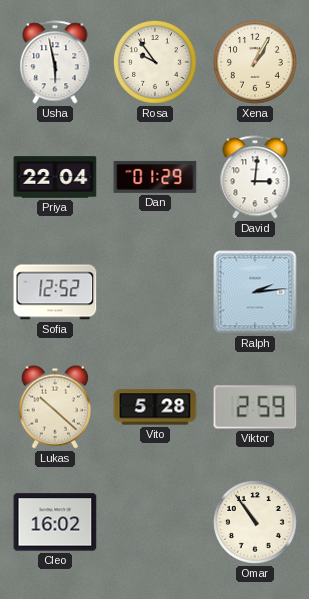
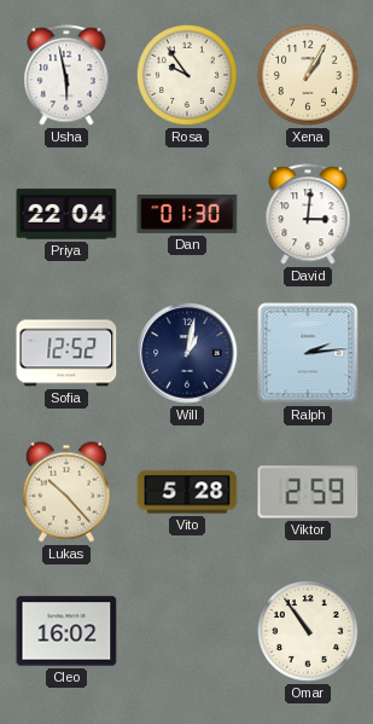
Dan: 01:29 -> 01:30 (187, 214)
Will: none -> 1:02 (187, 353)
Lukas: 10:22 -> 10:23 (65, 492)
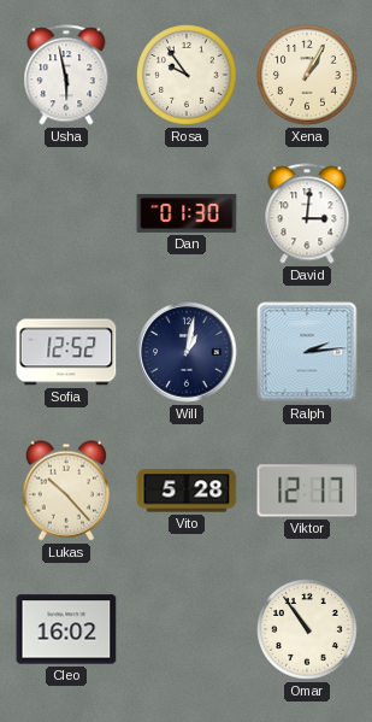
Priya: 22:04 -> none (66, 214)
Viktor: 2:59 -> 12:17 (307, 491)
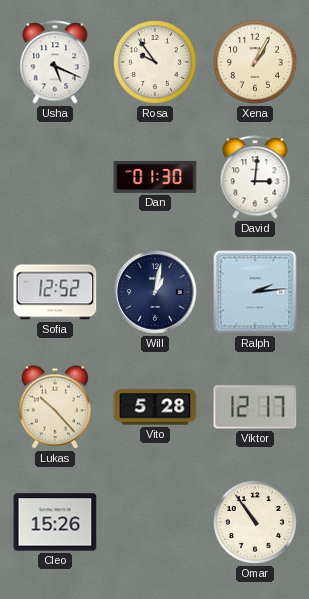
Usha: 5:58 -> 5:19 (55, 62)
Cleo: 16:02 -> 15:26 (55, 522)
